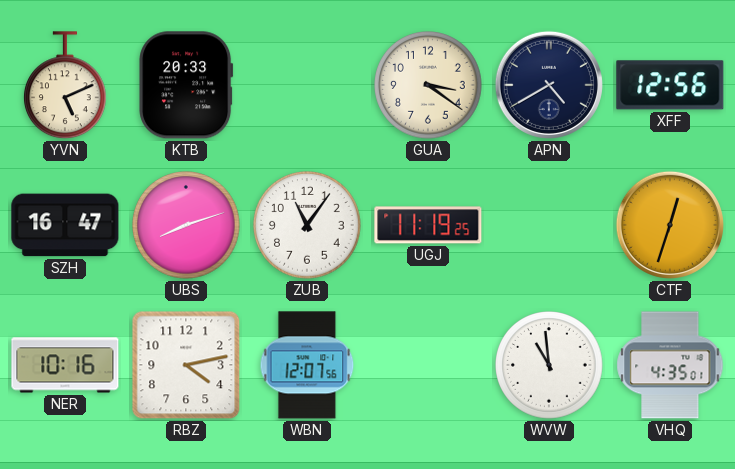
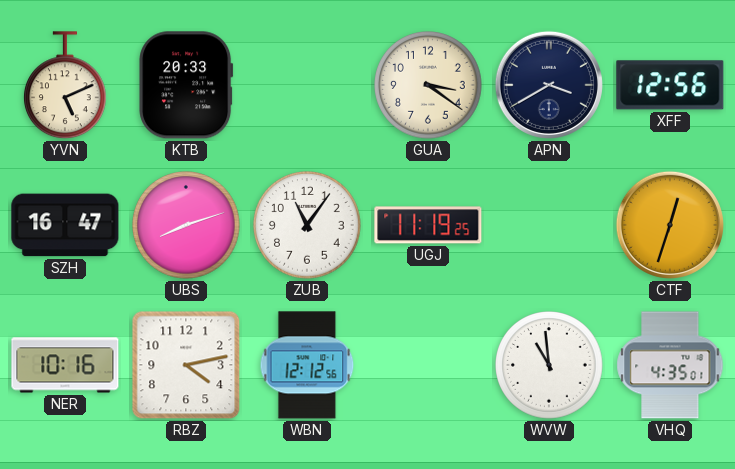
APN: 4:40 -> 3:40 (549, 85)
WBN: 12:07 -> 12:12 (307, 365)
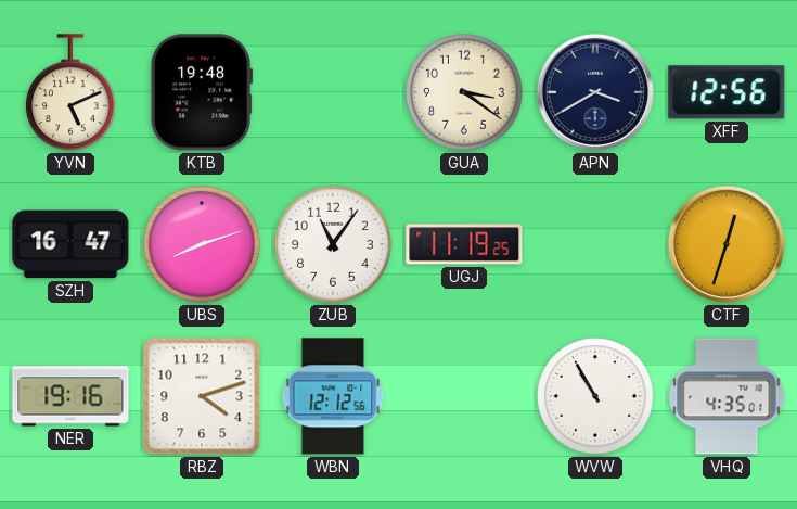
KTB: 20:33 -> 19:48 (202, 92)
NER: 10:16 -> 19:16 (70, 396)
RBZ: 4:13 -> 4:12 (202, 396)
WVW: 10:59 -> 10:55 (596, 397)
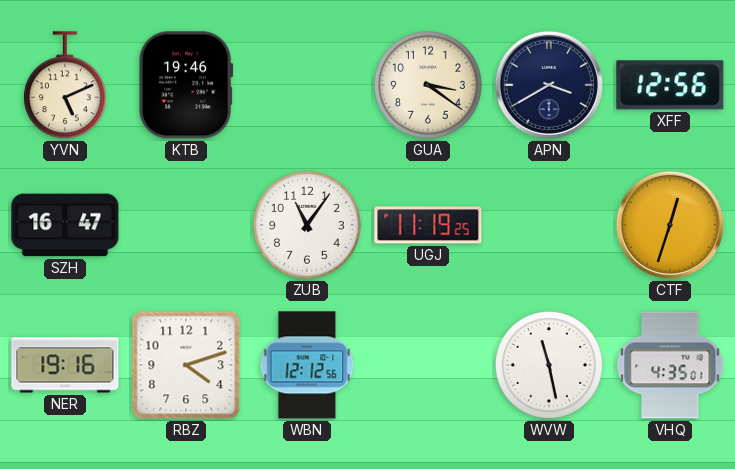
KTB: 19:48 -> 19:46 (186, 85)
UBS: 8:12 -> none (203, 245)
WVW: 10:55 -> 11:28 (550, 366)
